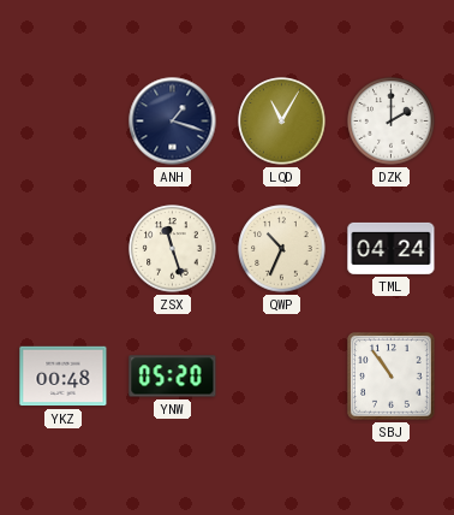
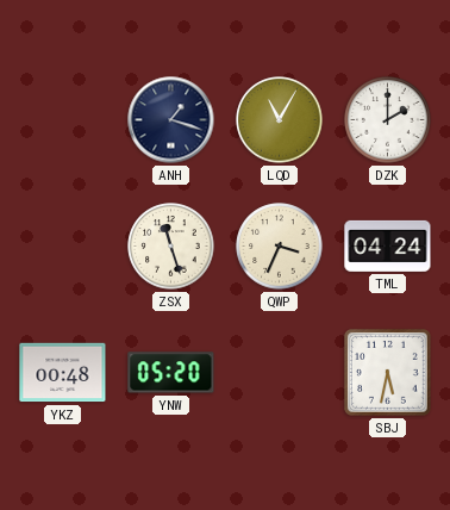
QWP: 10:34 -> 3:34 (280, 247)
SBJ: 10:54 -> 5:32 (388, 373)
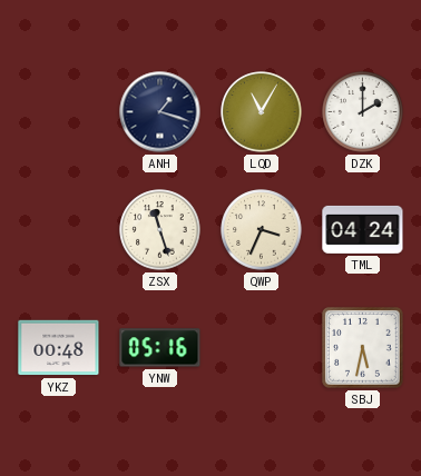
YNW: 05:20 -> 05:16 (160, 348)
